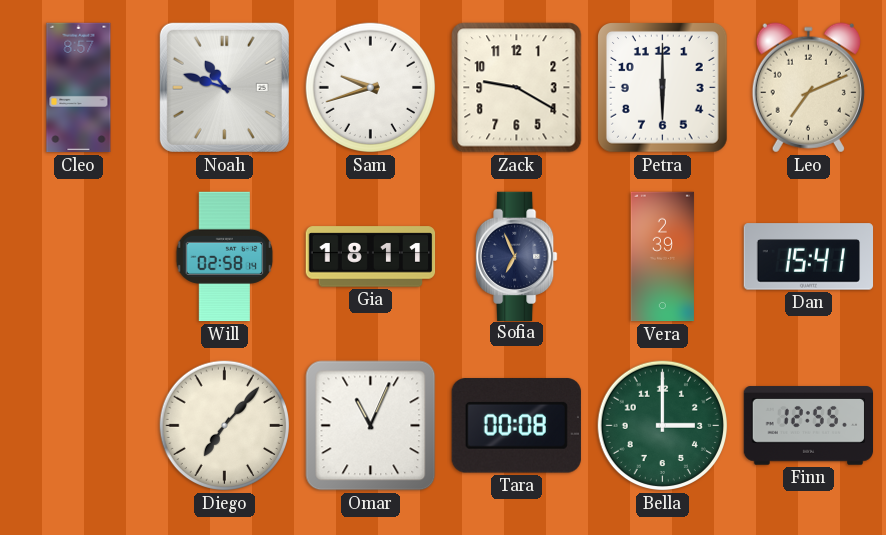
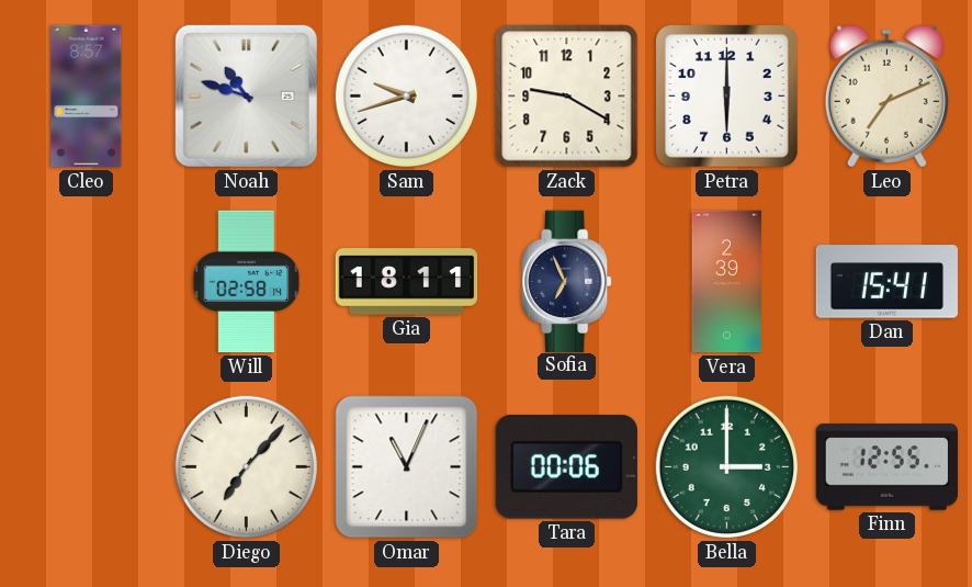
Tara: 00:08 -> 00:06 (566, 467)
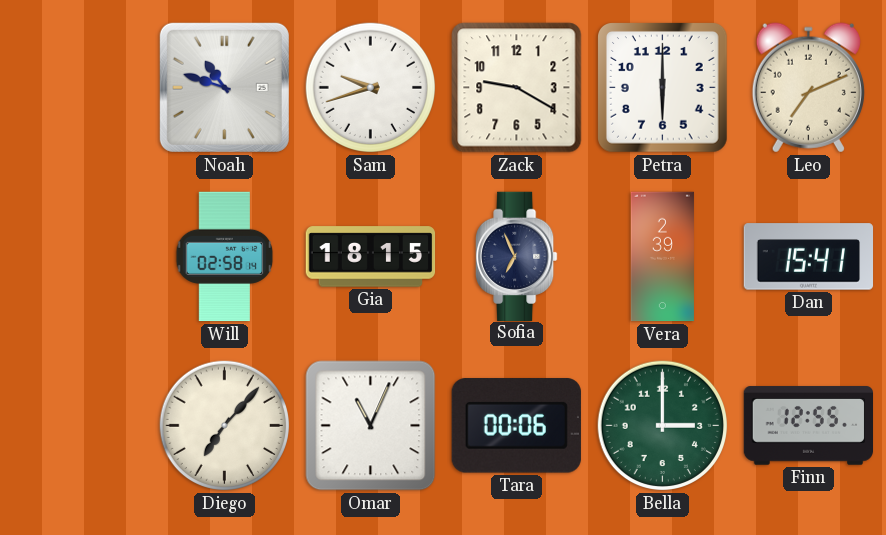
Cleo: 8:57 -> none (87, 97)
Gia: 18:11 -> 18:15 (371, 257)
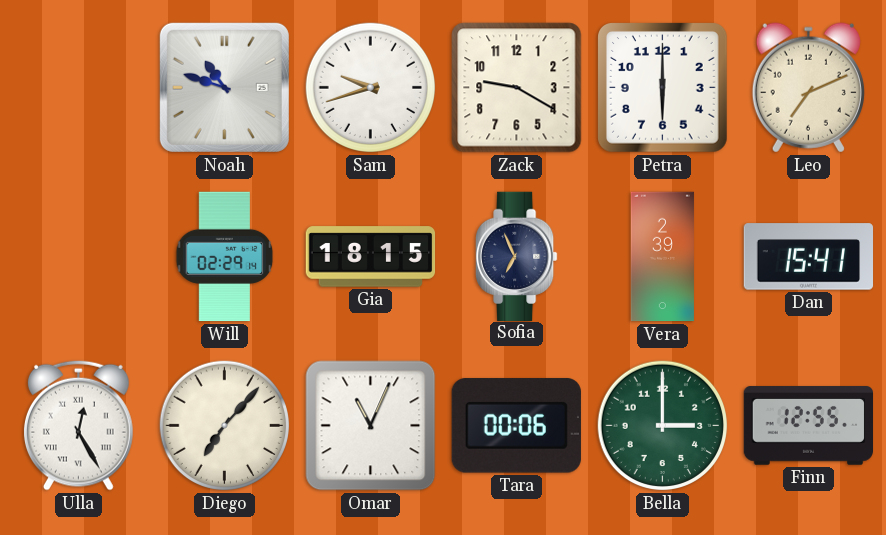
Will: 02:58 -> 02:29 (225, 257)
Ulla: none -> 12:25 (78, 425)
